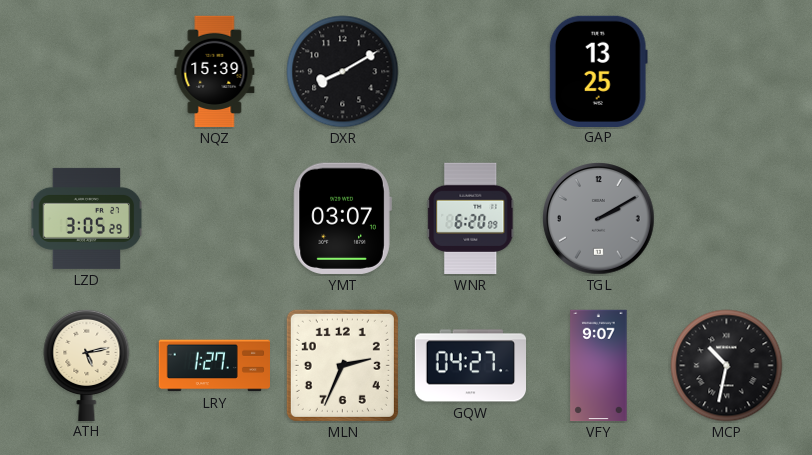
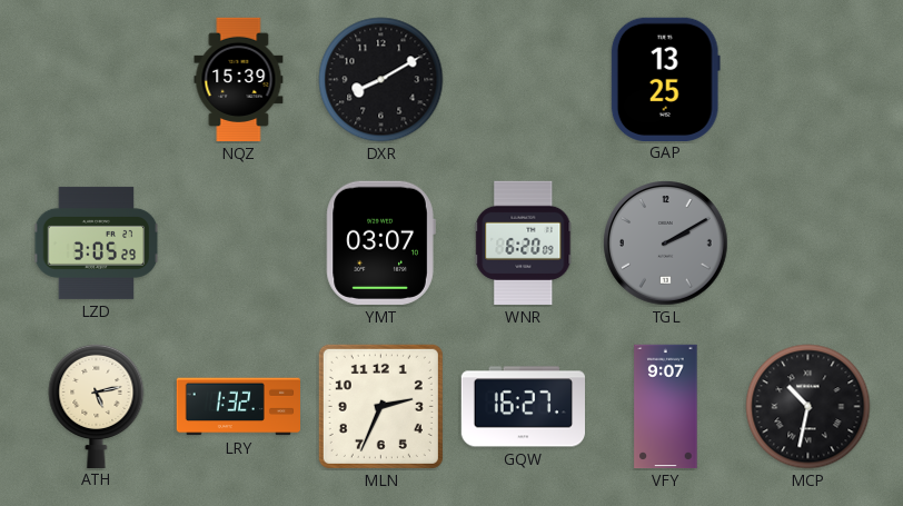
LRY: 1:27 -> 1:32 (239, 407)
GQW: 04:27 -> 16:27 (524, 407)
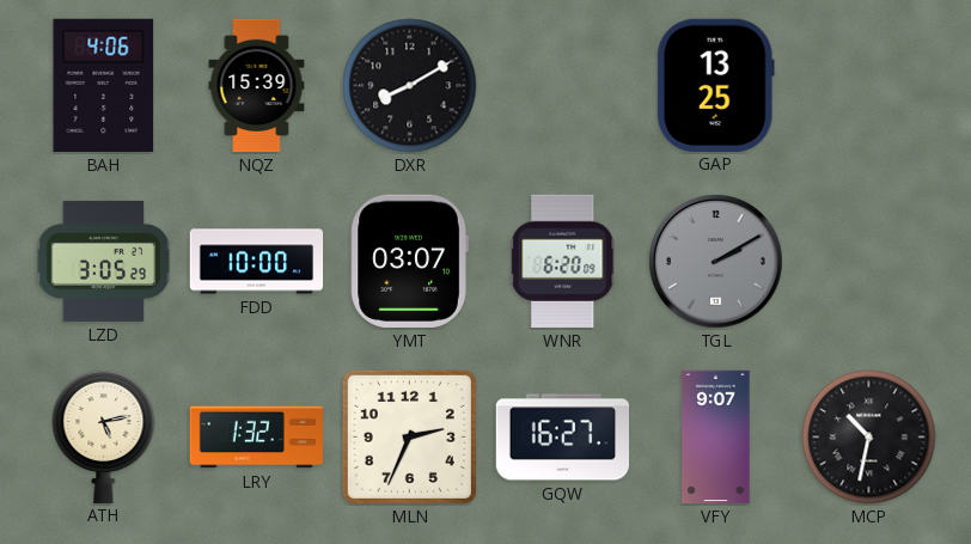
BAH: none -> 4:06 (104, 85)
FDD: none -> 10:00 (257, 262)
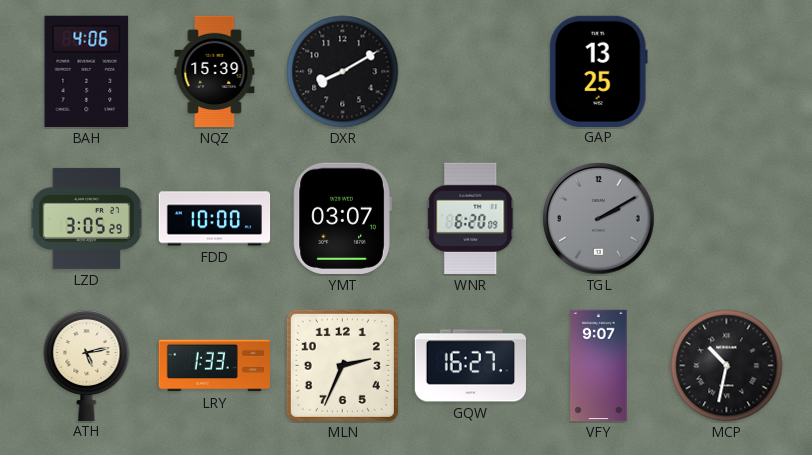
LRY: 1:32 -> 1:33 (215, 366)
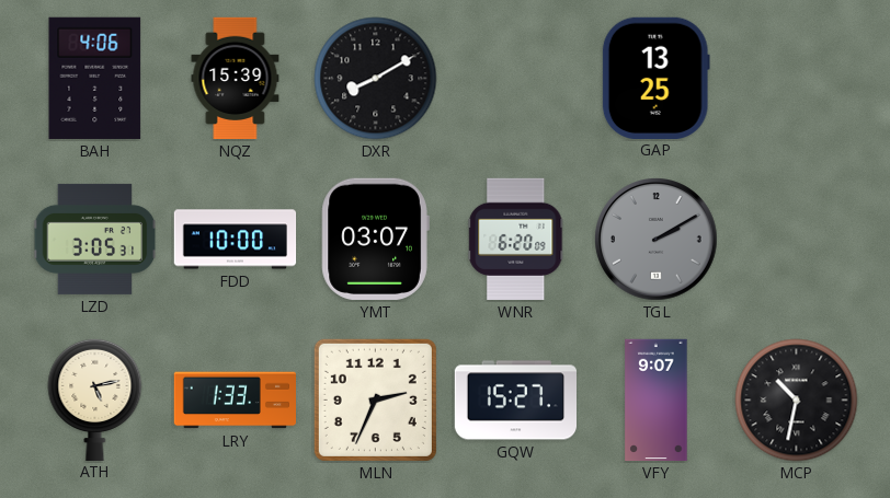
LZD: 3:05:29 -> 3:05:31 (95, 239)
GQW: 16:27 -> 15:27 (516, 401)
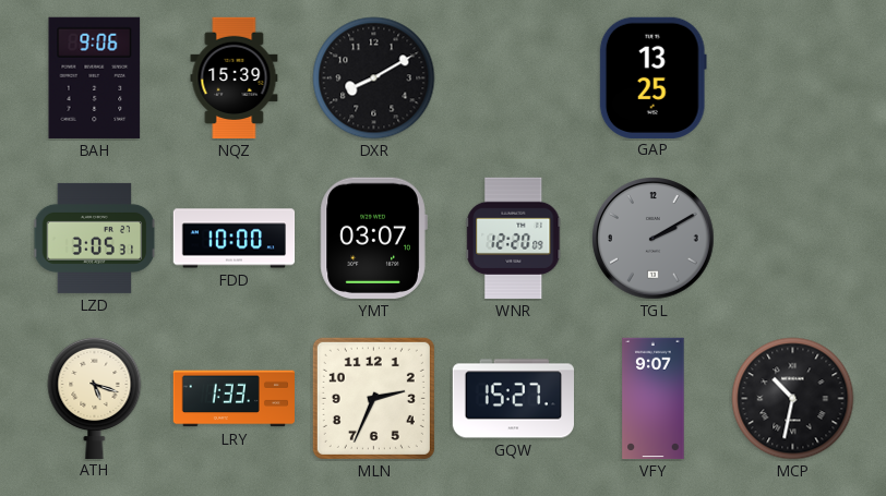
BAH: 4:06 -> 9:06 (95, 77)
WNR: 6:20 -> 12:20 (514, 239)
ATH: 5:13 -> 5:18 (95, 397)
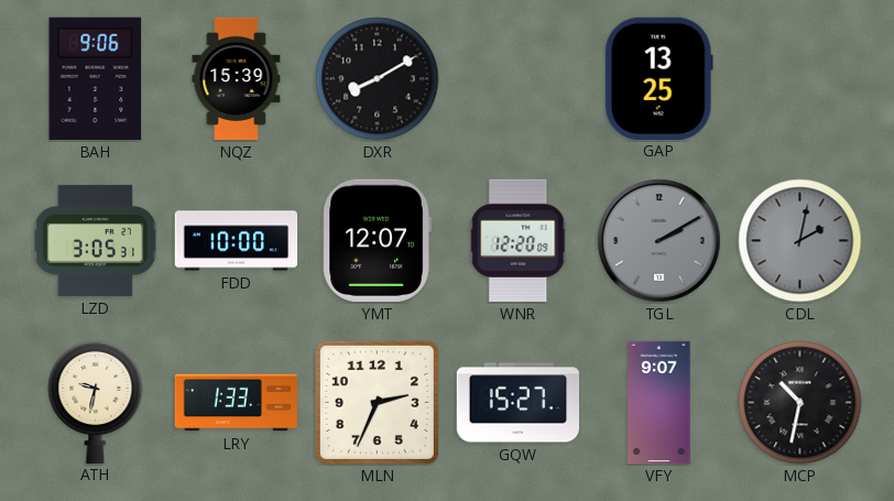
YMT: 03:07 -> 12:07 (377, 240)
CDL: none -> 2:02 (800, 241)
ATH: 5:18 -> 9:32 (96, 401)
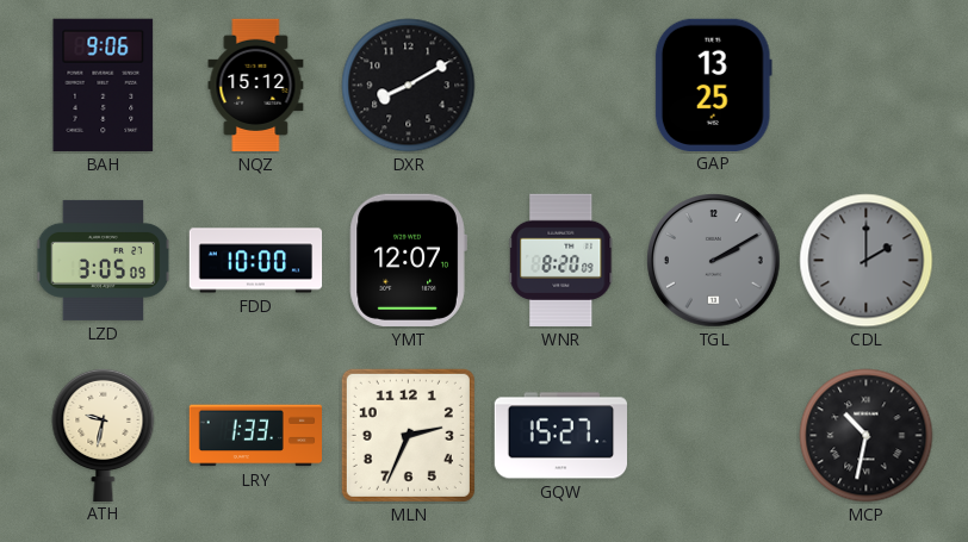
NQZ: 15:39 -> 15:12 (256, 86)
LZD: 3:05:31 -> 3:05:09 (104, 260)
WNR: 12:20 -> 8:20 (561, 261)
CDL: 2:02 -> 2:00 (867, 261)
VFY: 9:07 -> none (659, 403)
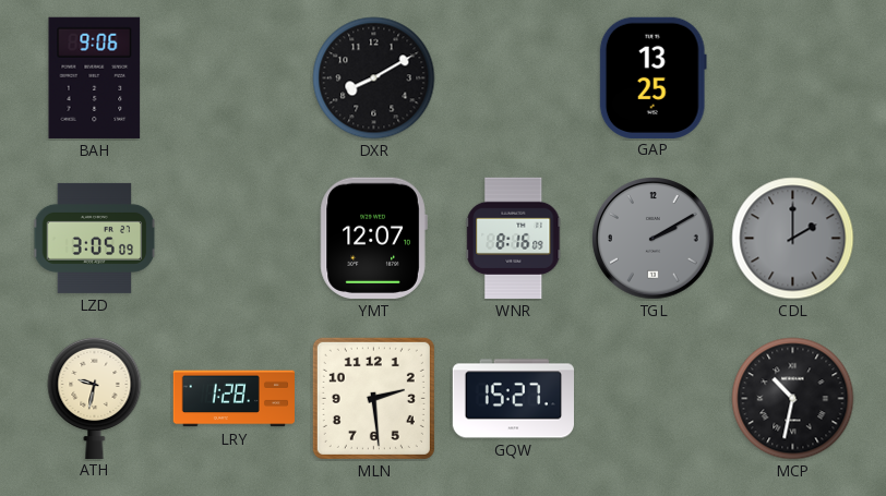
NQZ: 15:12 -> none (256, 86)
FDD: 10:00 -> none (256, 261)
WNR: 8:20 -> 8:16 (514, 239)
LRY: 1:33 -> 1:28 (235, 399)
MLN: 2:34 -> 2:29 (373, 398)
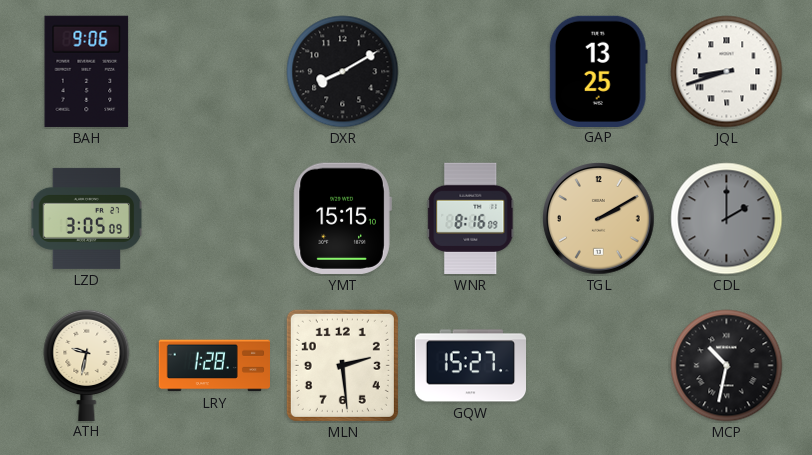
JQL: none -> 8:42 (727, 72)
YMT: 12:07 -> 15:15 (342, 218)
TGL dial: grey -> champagne (599, 219)
